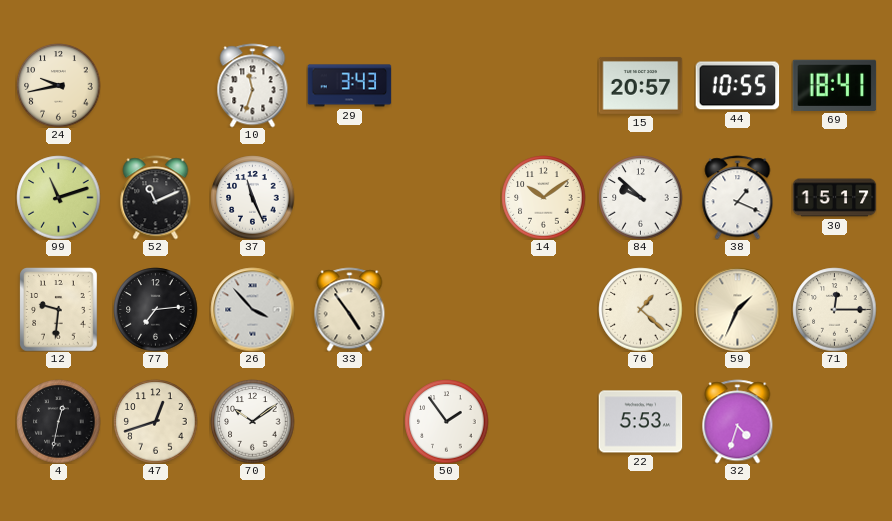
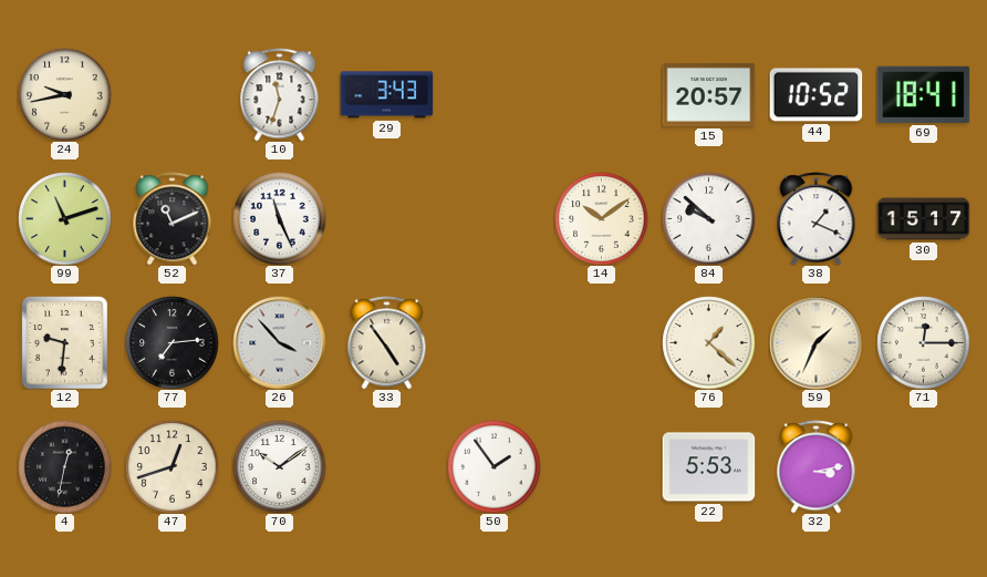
44: 10:55 -> 10:52 (815, 95)
32: 4:33 -> 3:13 (817, 466)
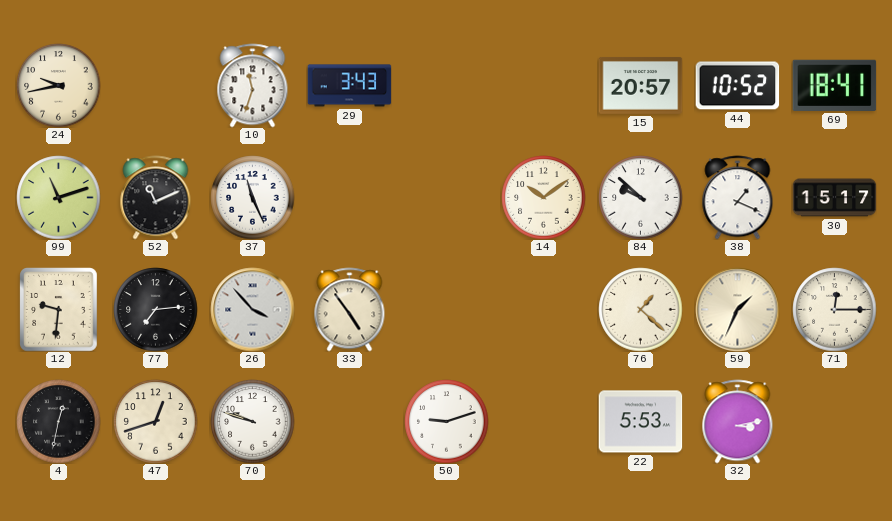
70: 10:09 -> 9:48 (252, 421)
50: 1:54 -> 9:12 (446, 421)
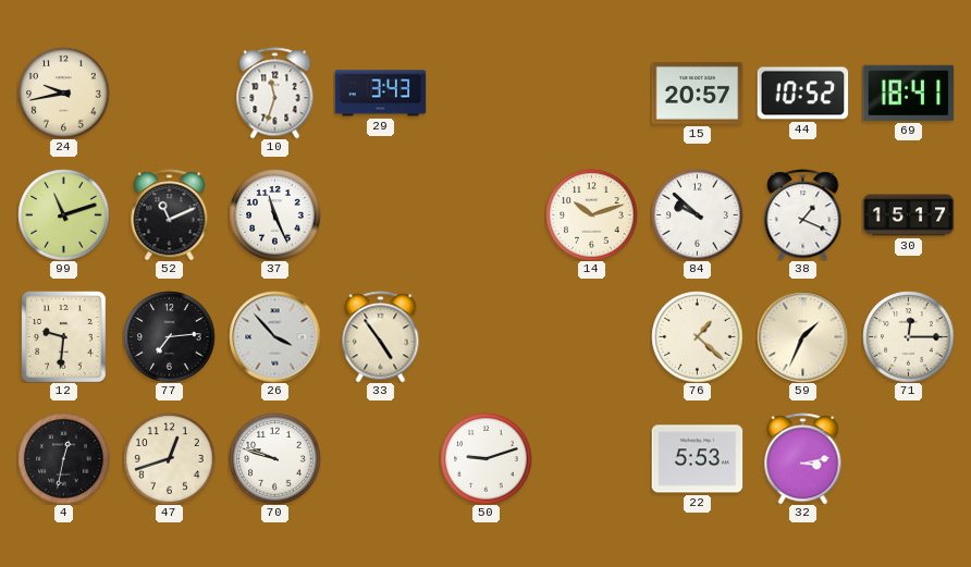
14: 10:09 -> 10:12 (591, 214)
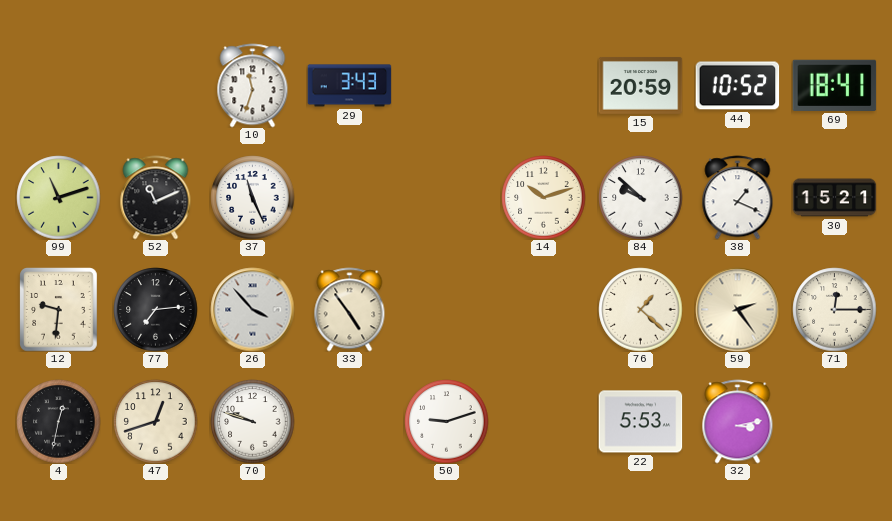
24: 9:43 -> none (63, 93)
15: 20:57 -> 20:59 (640, 85)
30: 15:17 -> 15:21 (834, 198)
59: 1:34 -> 2:24 (737, 309)
